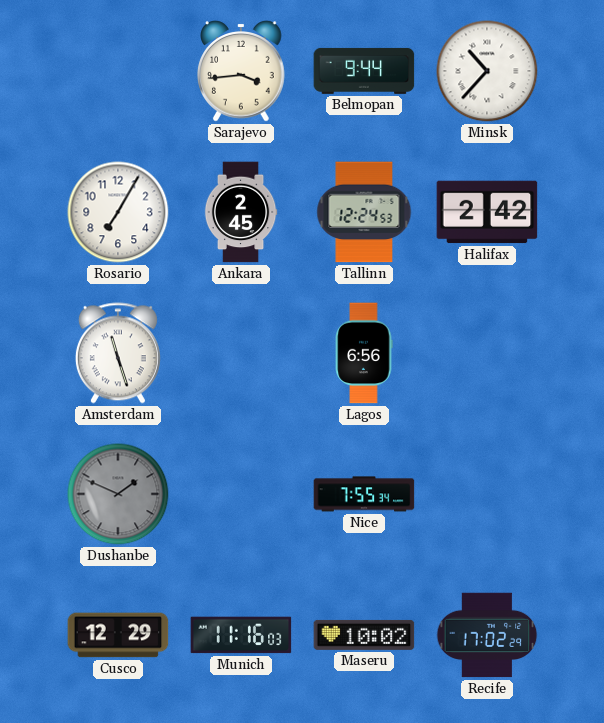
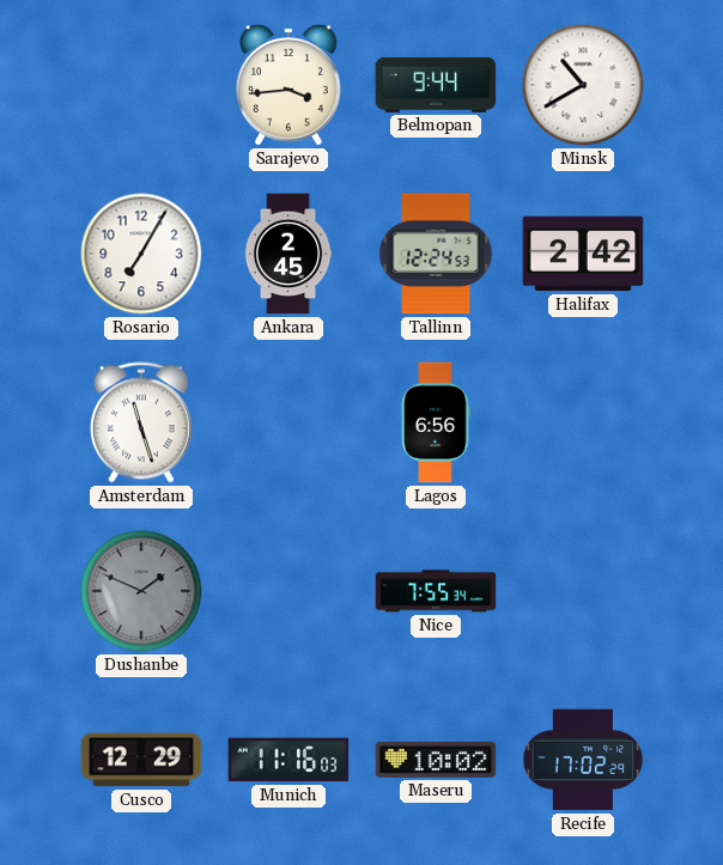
Minsk: 10:37 -> 10:40 (583, 85)
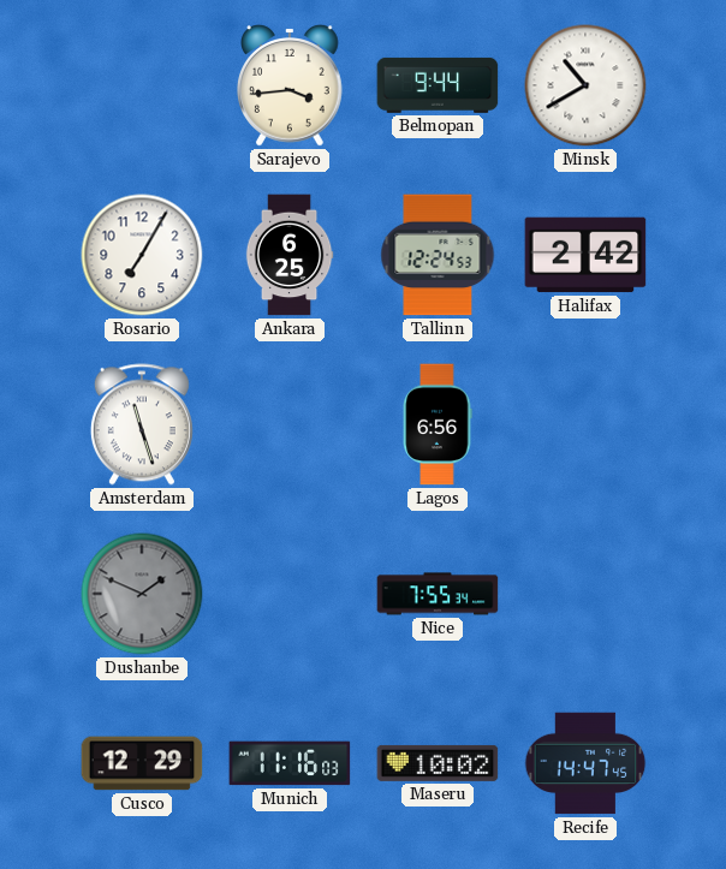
Ankara: 2:45 -> 6:25 (290, 255)
Recife: 17:02 -> 14:47 (585, 763)
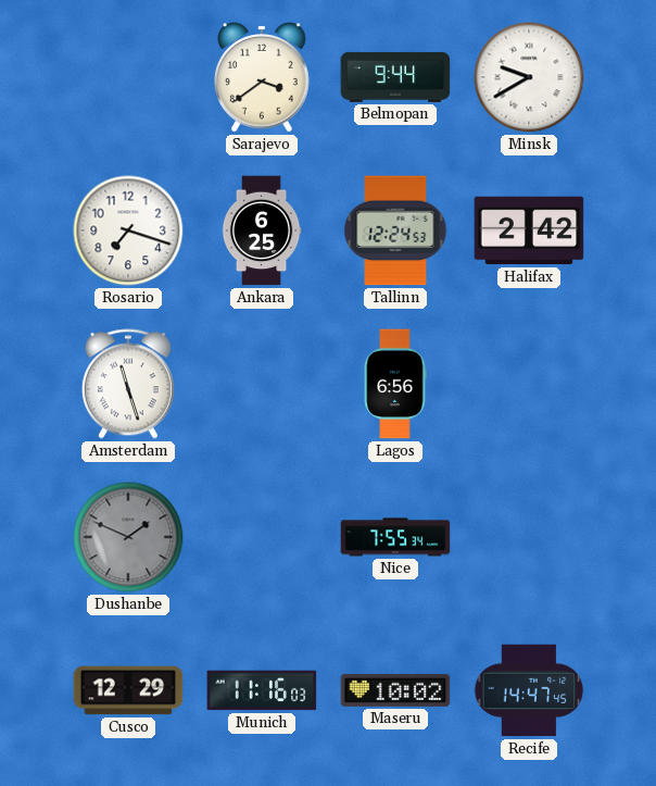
Sarajevo: 3:44 -> 3:39 (263, 77)
Minsk: 10:40 -> 9:40 (529, 77)
Rosario: 7:05 -> 7:18 (128, 230)
